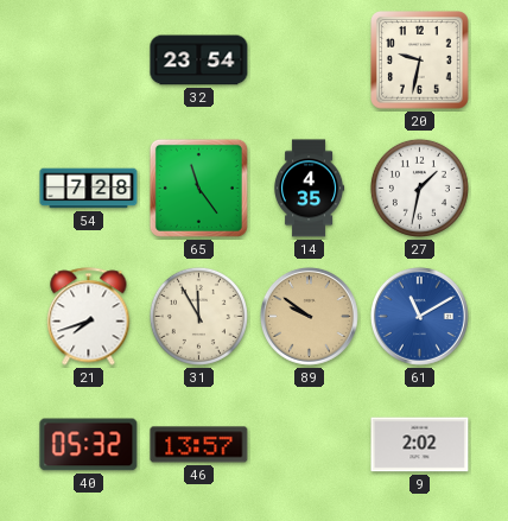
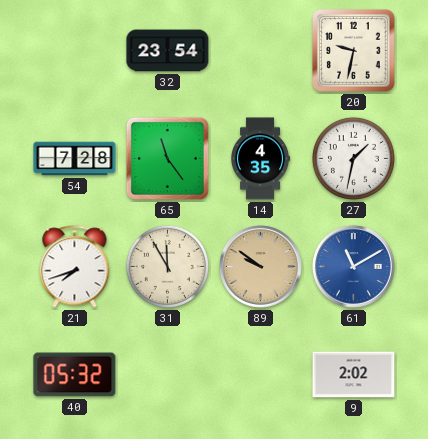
46: 13:57 -> none (199, 445)
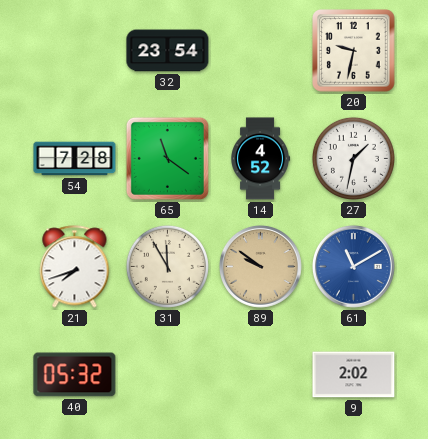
65: 11:24 -> 11:21 (167, 158)
14: 4:35 -> 4:52 (261, 159)
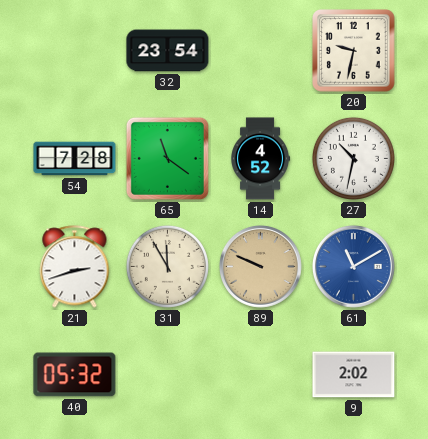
27: 1:32 -> 10:32 (353, 158)
21: 7:42 -> 2:42 (75, 267)
89: 9:51 -> 9:49 (260, 266)
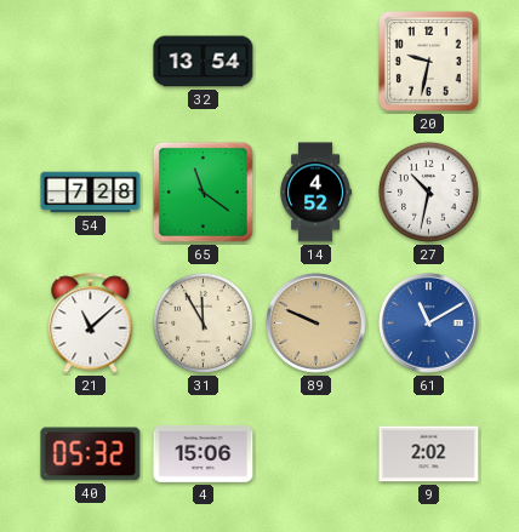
32: 23:54 -> 13:54 (204, 62)
21: 2:42 -> 11:08 (91, 324)
4: none -> 15:06 (204, 453)
